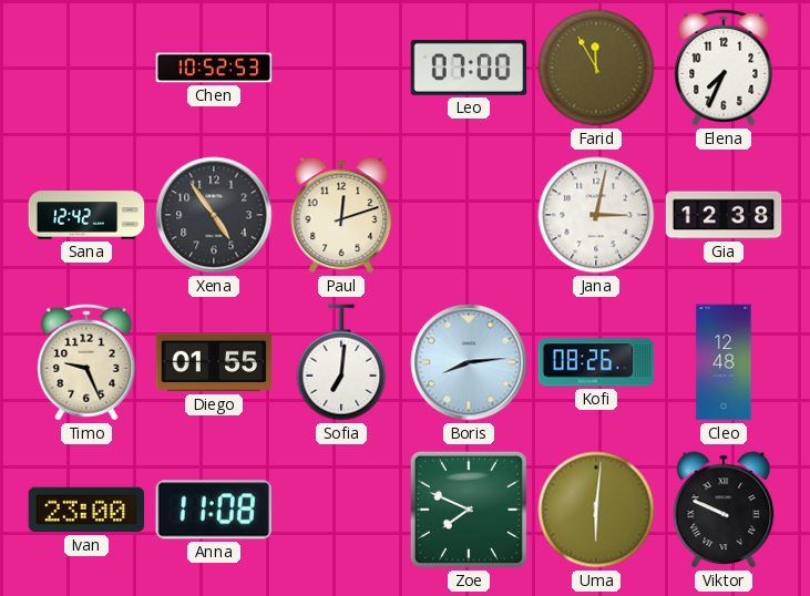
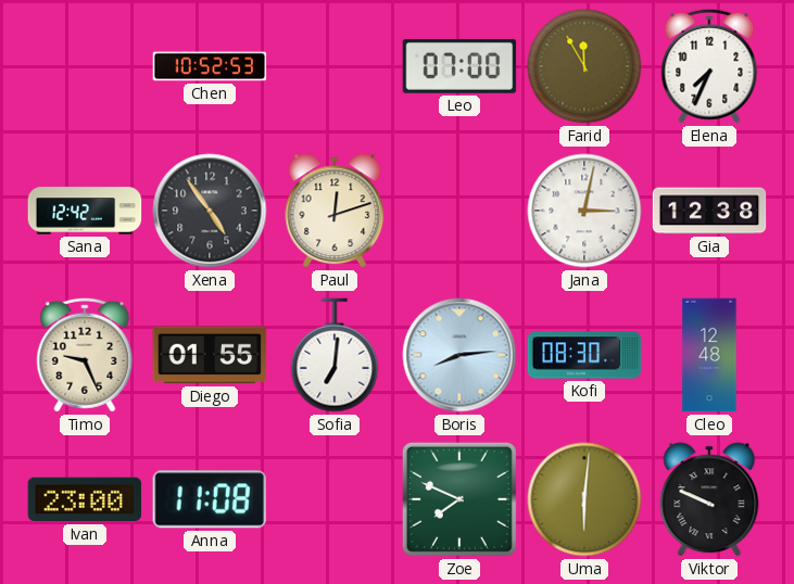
Kofi: 08:26 -> 08:30 (584, 355)
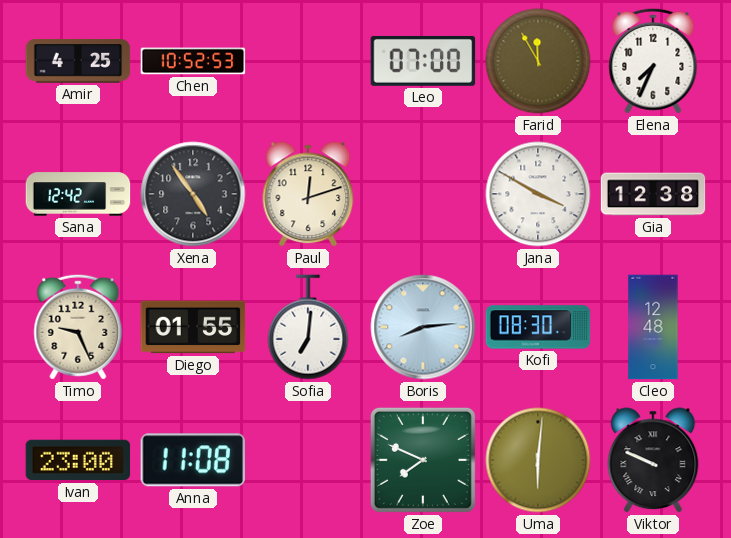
Amir: none -> 4:25 (78, 62)
Jana: 3:02 -> 3:50 (538, 194)
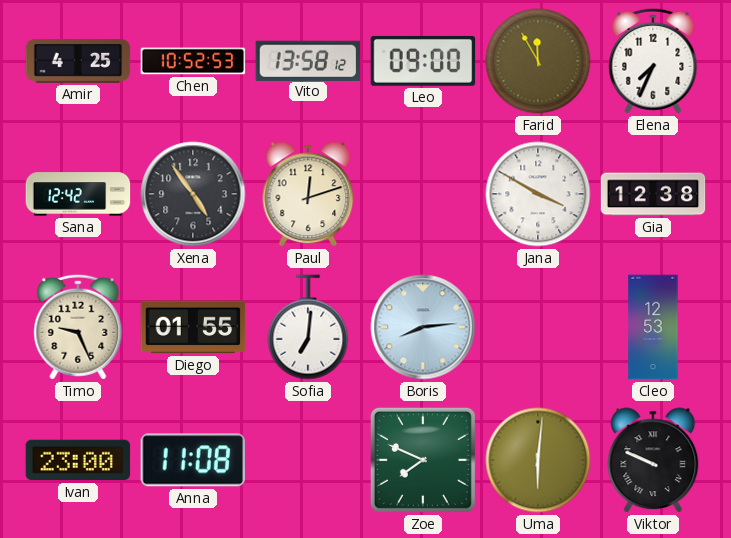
Vito: none -> 13:58 (308, 60)
Leo: 07:00 -> 09:00 (423, 61)
Kofi: 08:30 -> none (538, 327)
Cleo: 12:48 -> 12:53 (653, 327)
